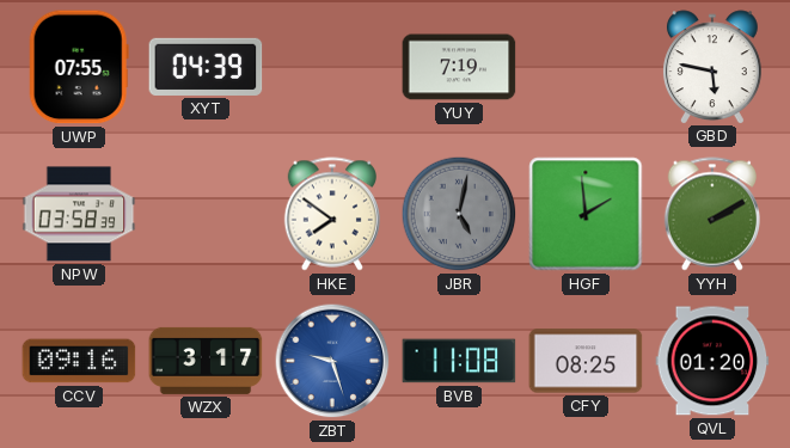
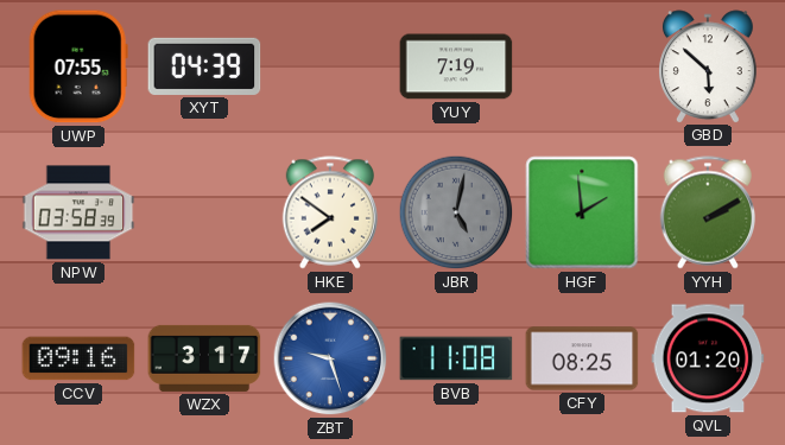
GBD: 5:47 -> 5:52 (708, 66)
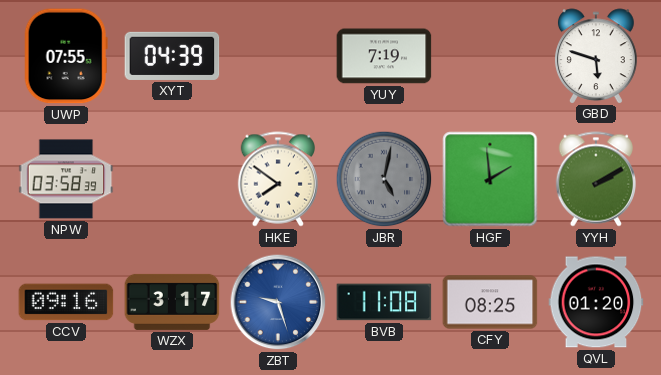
GBD: 5:52 -> 5:48 (596, 56)
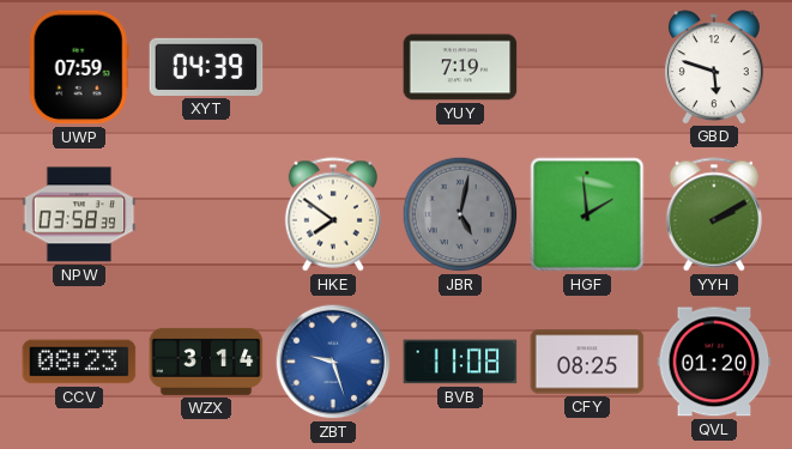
UWP: 07:55 -> 07:59 (79, 67)
CCV: 09:16 -> 08:23 (79, 362)
WZX: 3:17 -> 3:14 (206, 362)
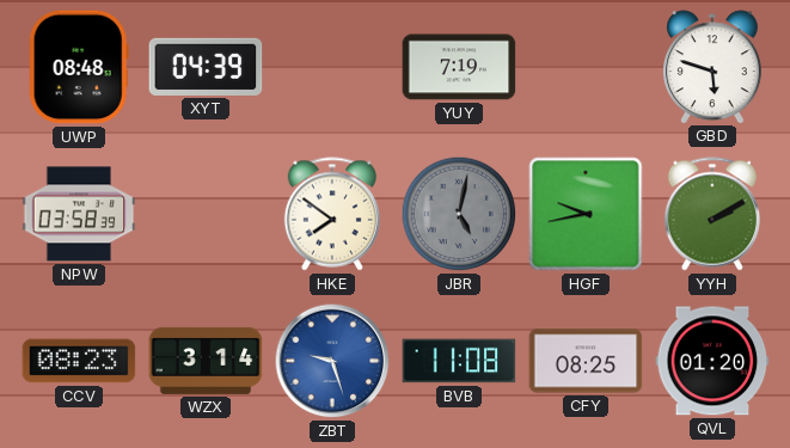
UWP: 07:59 -> 08:48 (79, 67)
HGF: 1:59 -> 9:43 (586, 214)
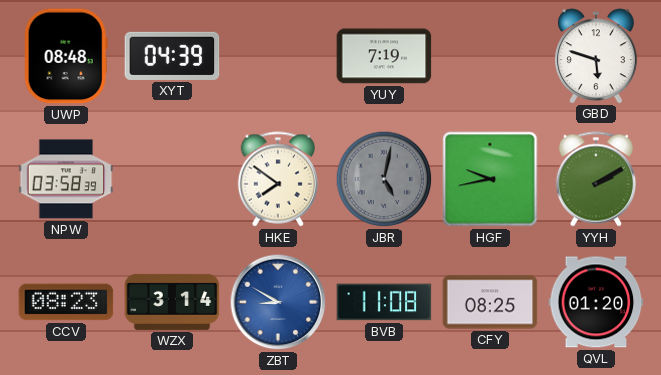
ZBT: 9:27 -> 8:50 (278, 302)
